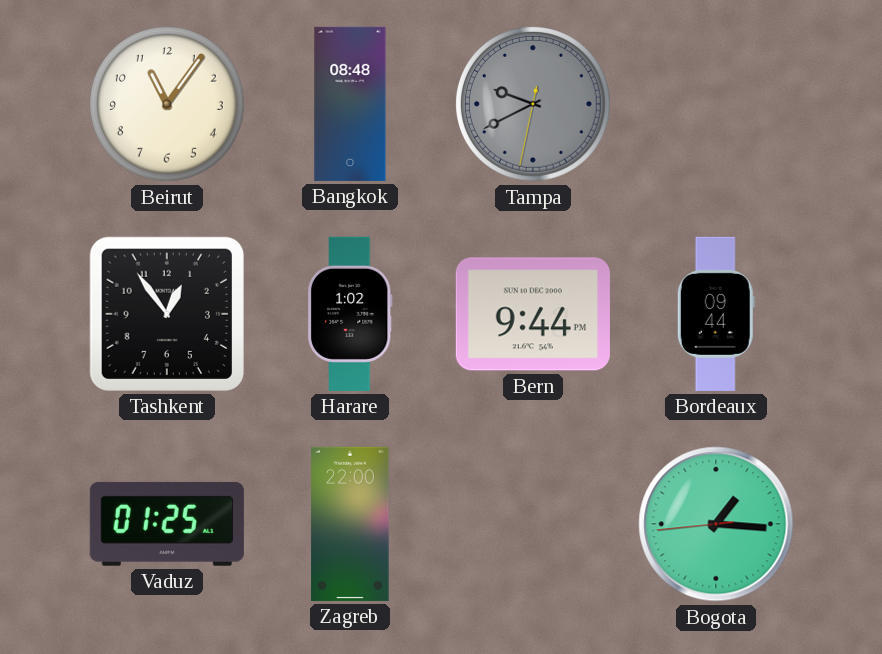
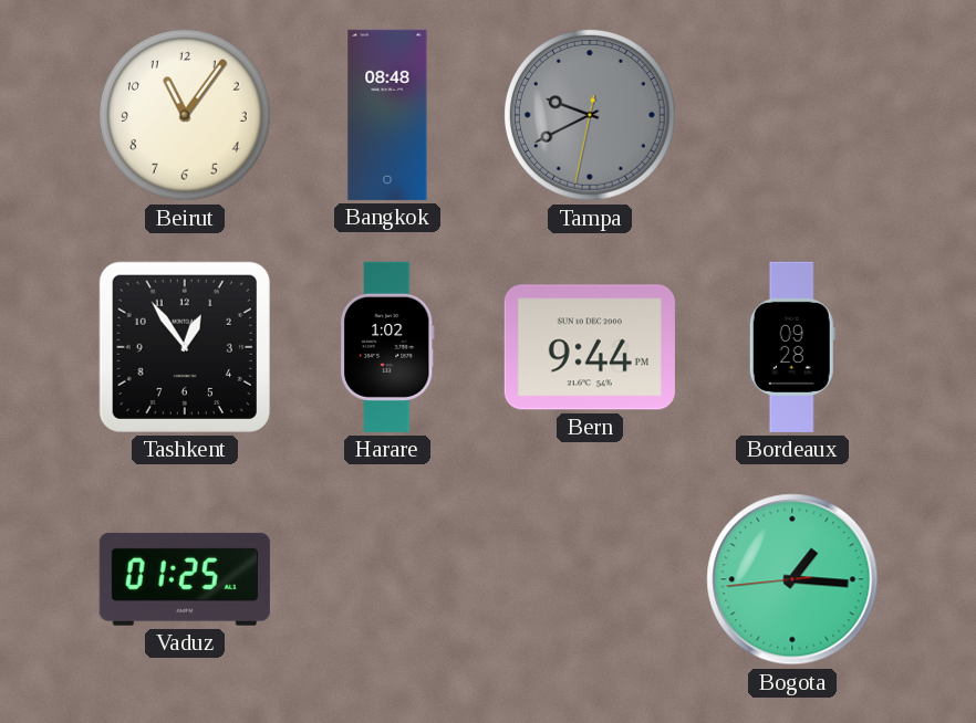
Bordeaux: 09:44 -> 09:28 (792, 347)
Zagreb: 22:00 -> none (350, 524)
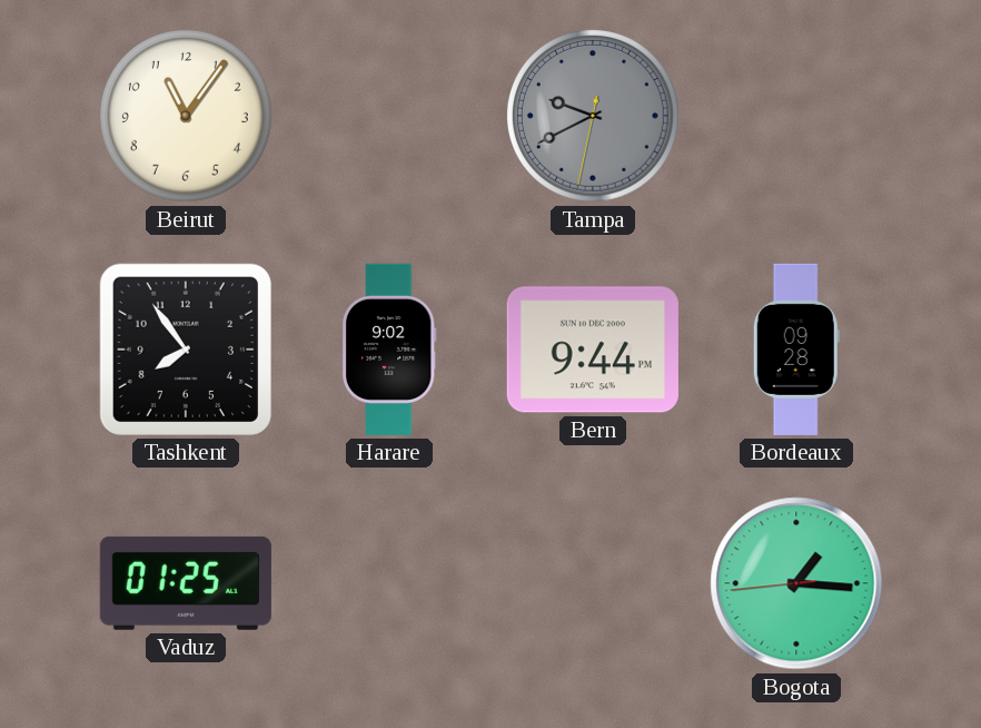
Bangkok: 08:48 -> none (387, 115)
Tashkent: 12:54 -> 7:54 (186, 350)
Harare: 1:02 -> 9:02 (389, 350)
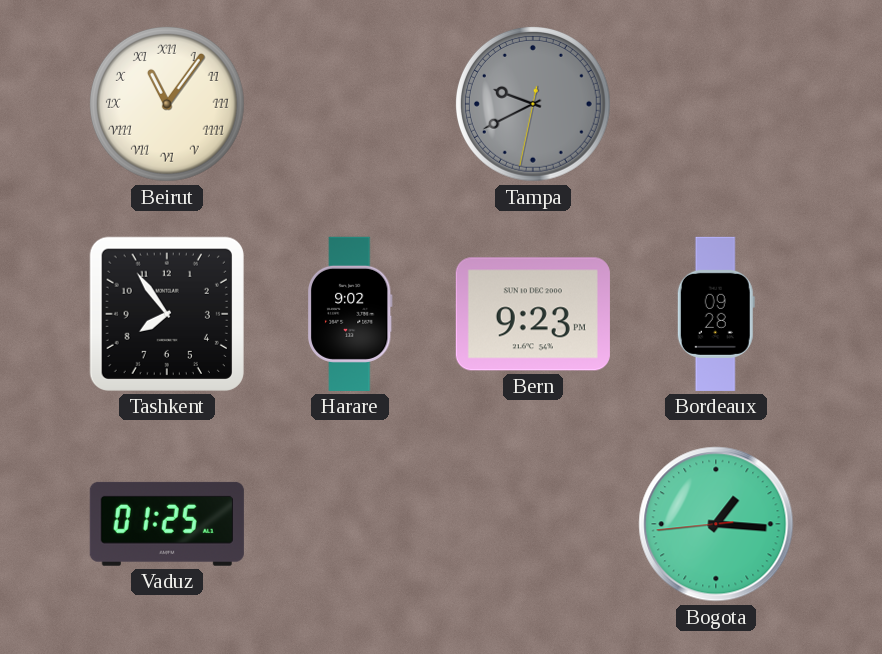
Beirut numerals: Arabic -> Roman (167, 104)
Bern: 9:44 -> 9:23 (533, 314)
